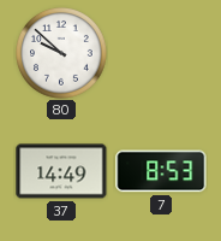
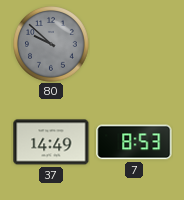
80 dial: white -> grey (52, 45)
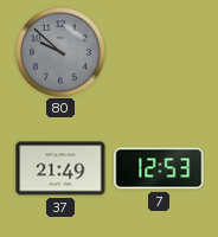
37: 14:49 -> 21:49 (60, 168)
7: 8:53 -> 12:53 (159, 168)
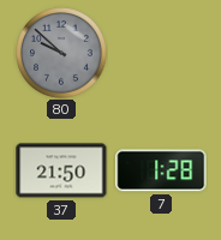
37: 21:49 -> 21:50 (61, 170)
7: 12:53 -> 1:28 (161, 170)
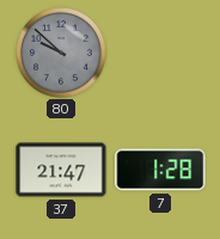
37: 21:50 -> 21:47 (61, 170)
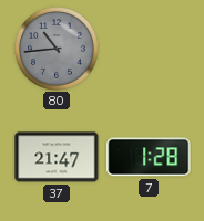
80: 9:52 -> 10:44 (58, 50)
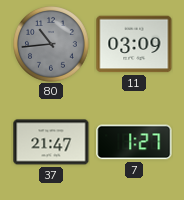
11: none -> 03:09 (134, 44)
7: 1:28 -> 1:27 (134, 142)
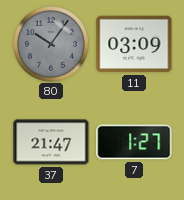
80: 10:44 -> 10:06 (52, 45)
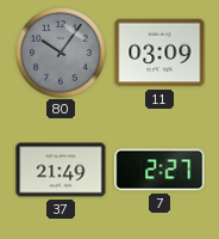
37: 21:47 -> 21:49 (61, 170)
7: 1:27 -> 2:27 (159, 170)
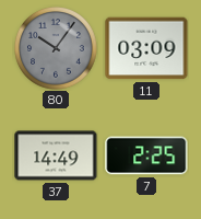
37: 21:49 -> 14:49 (56, 155)
7: 2:27 -> 2:25 (146, 155)
